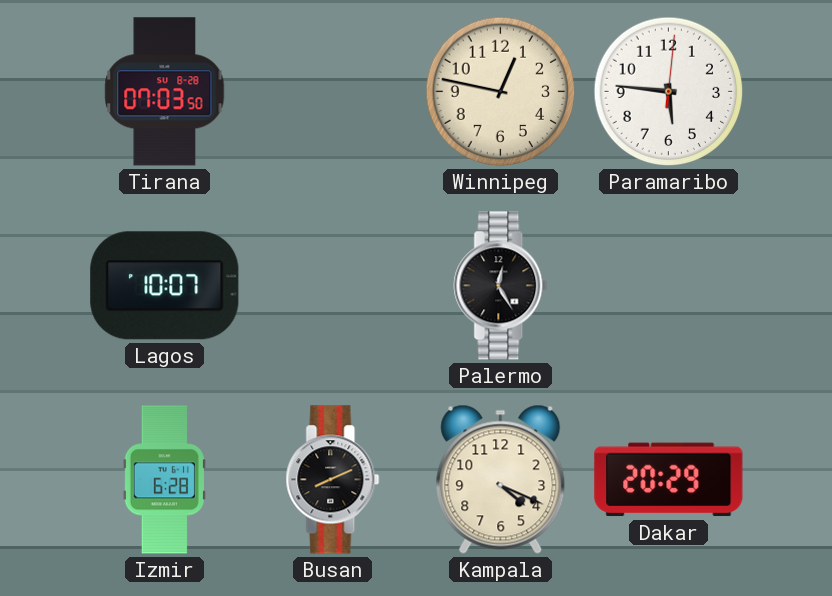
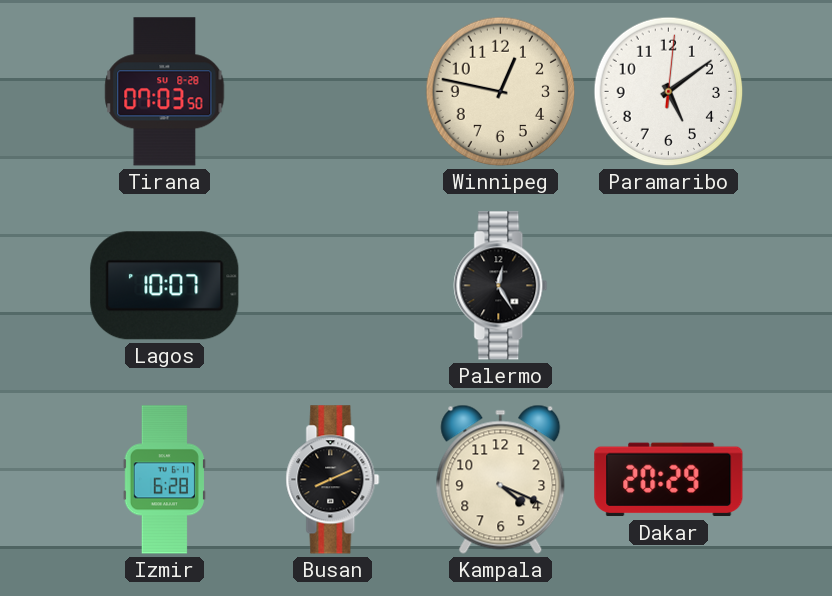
Paramaribo: 5:46 -> 5:09 (669, 92)
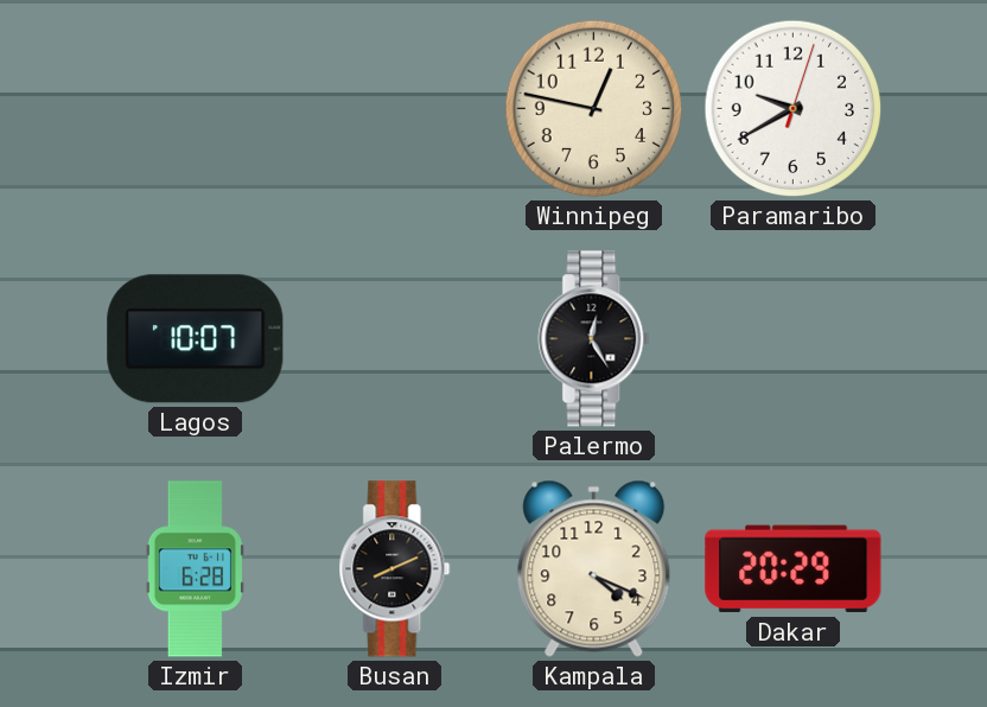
Tirana: 07:03 -> none (165, 92)
Paramaribo: 5:09 -> 9:40 (794, 109)
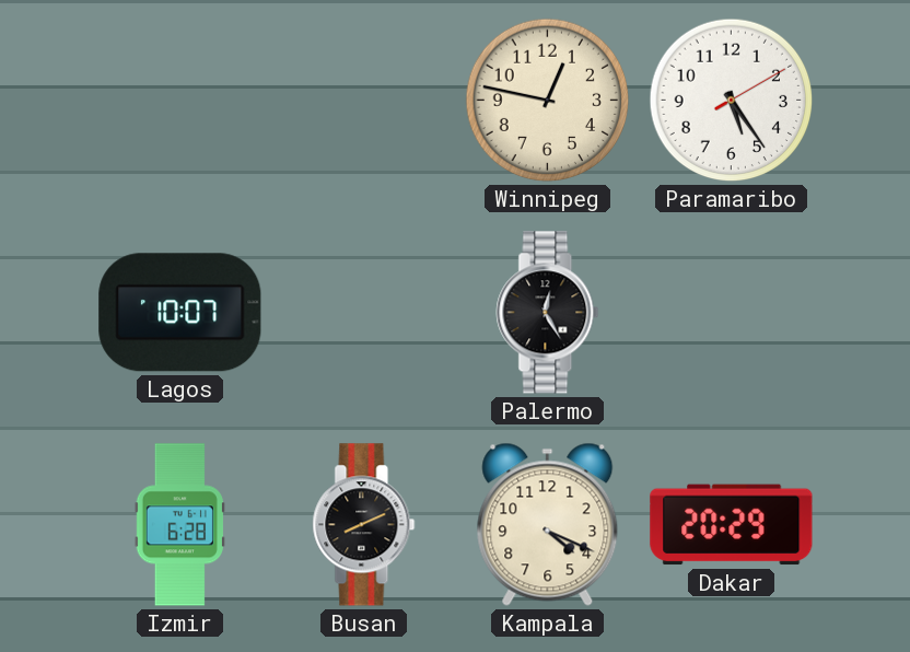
Paramaribo: 9:40 -> 5:24 (732, 101)
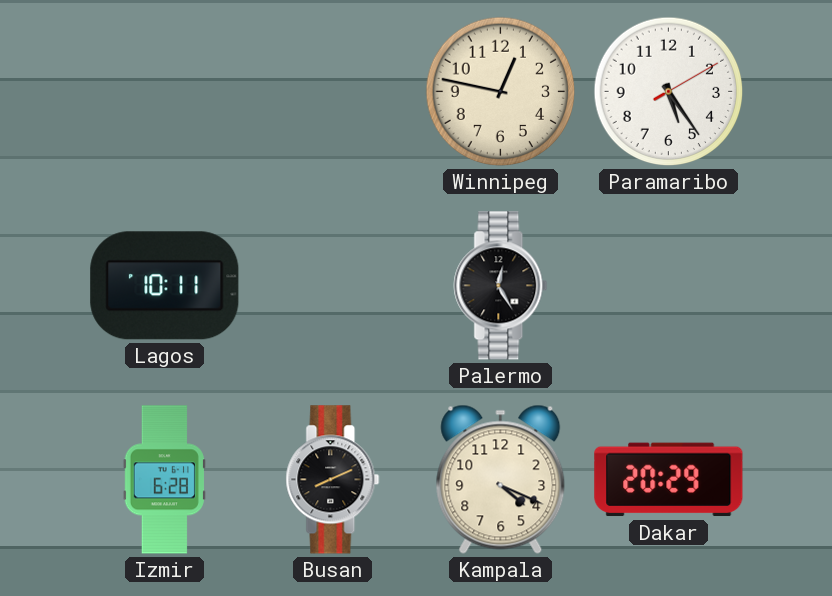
Lagos: 10:07 -> 10:11 (165, 286)
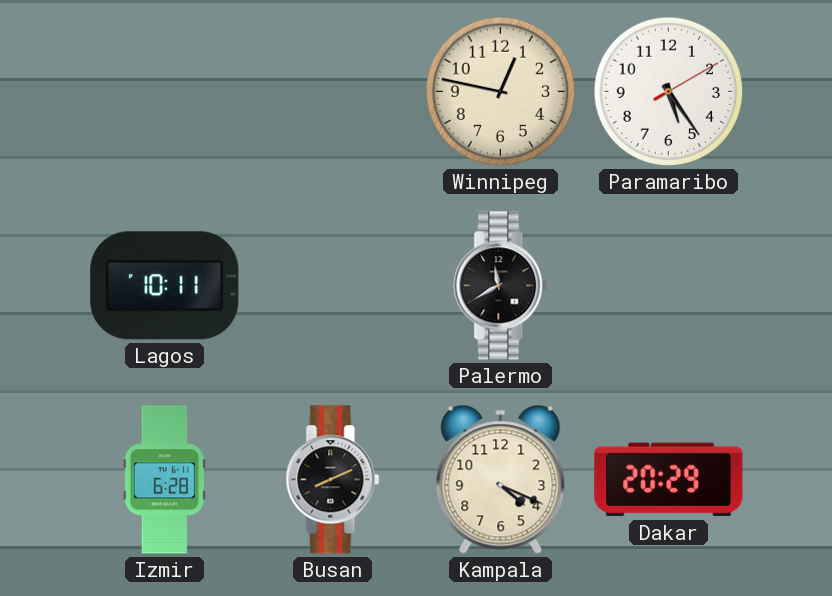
Palermo: 12:25 -> 11:40 (501, 286)
